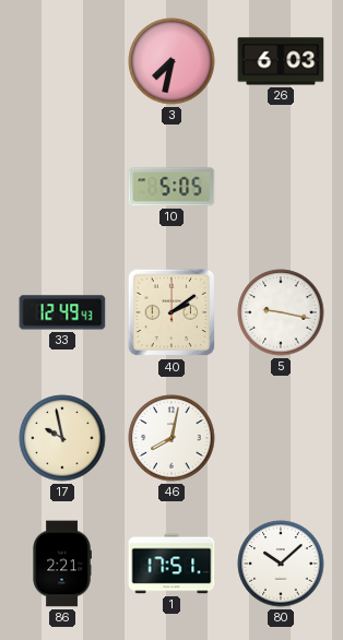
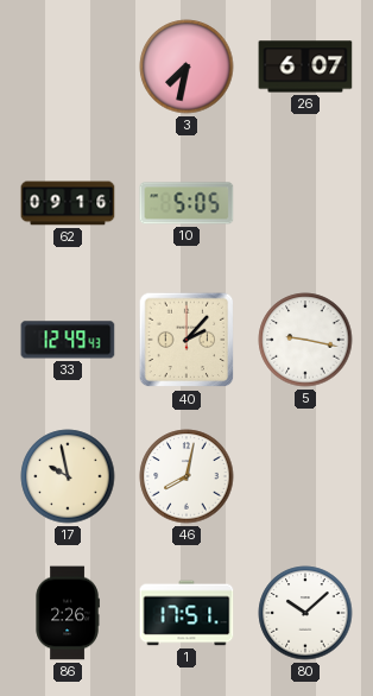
26: 6:03 -> 6:07 (305, 67)
62: none -> 09:16 (68, 203)
40: 2:09 -> 2:07 (186, 340)
86: 2:21 -> 2:26 (68, 613)
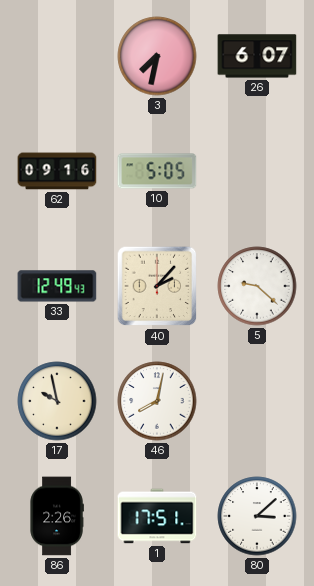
5: 9:17 -> 9:22 (257, 286)
80: 10:08 -> 3:08 (257, 516)
